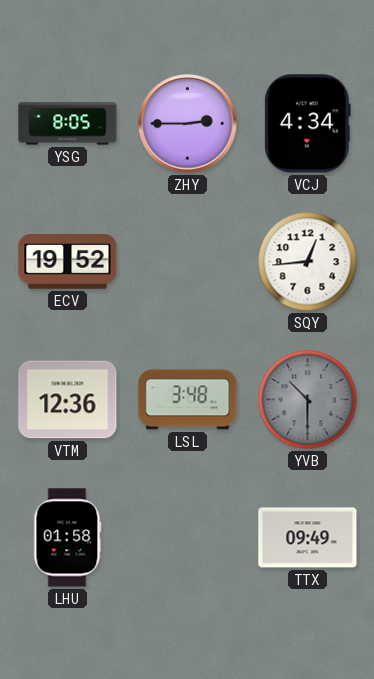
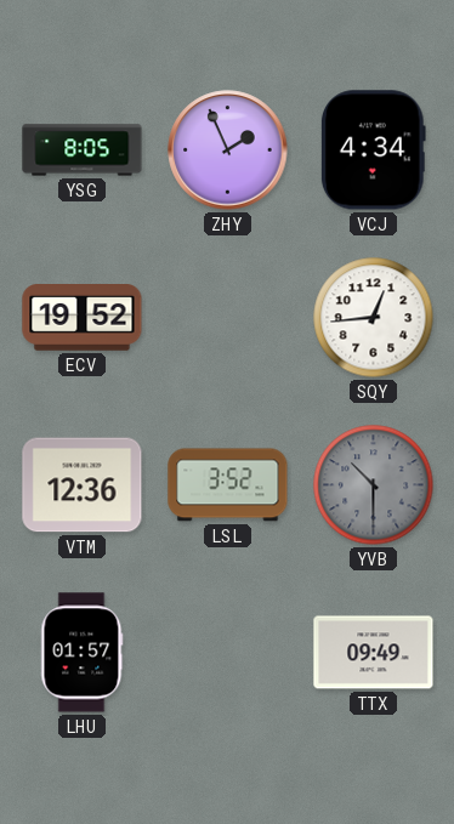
ZHY: 2:45 -> 1:56 (228, 150)
LSL: 3:48 -> 3:52 (228, 485)
LHU: 01:58 -> 01:57 (83, 653)
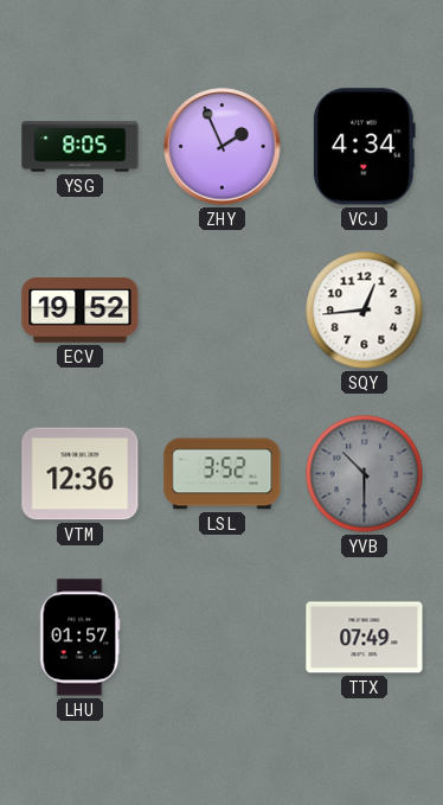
TTX: 09:49 -> 07:49 (365, 638)
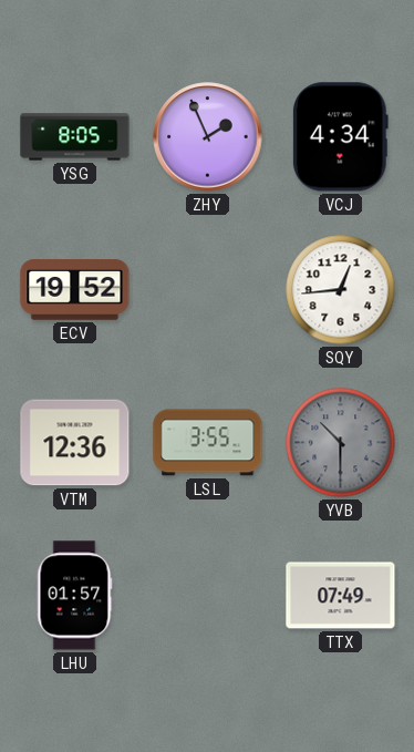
LSL: 3:52 -> 3:55 (208, 443)
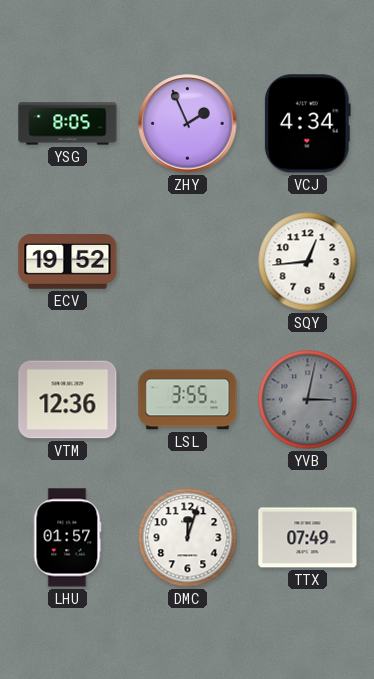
YVB: 10:30 -> 3:02 (308, 400)
DMC: none -> 12:03 (188, 538)
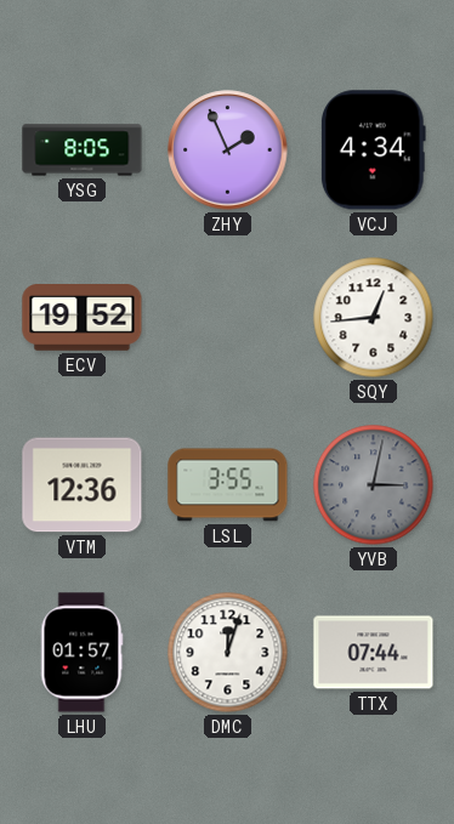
TTX: 07:49 -> 07:44 (374, 653)
